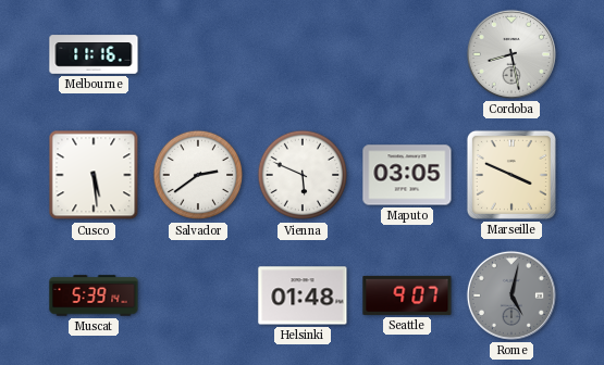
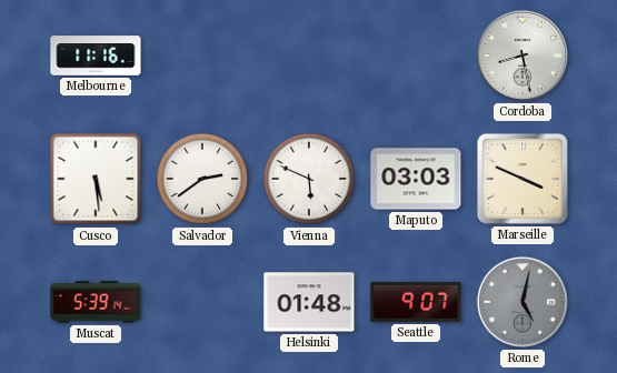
Maputo: 03:05 -> 03:03 (416, 179)
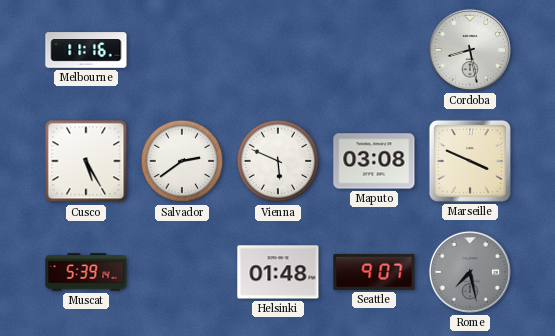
Cusco: 5:29 -> 5:25 (86, 161)
Maputo: 03:03 -> 03:08 (374, 161)
Rome: 5:02 -> 7:28 (470, 272)
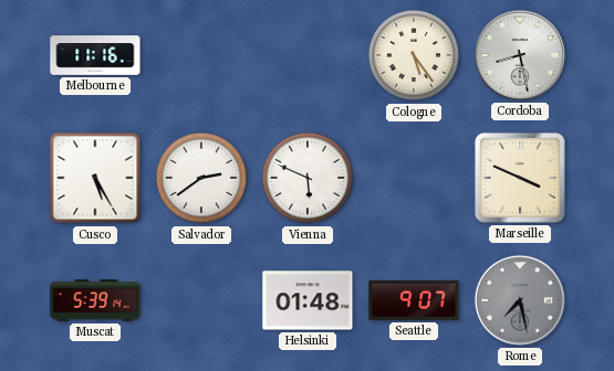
Cologne: none -> 5:24 (414, 55)
Maputo: 03:08 -> none (374, 161)
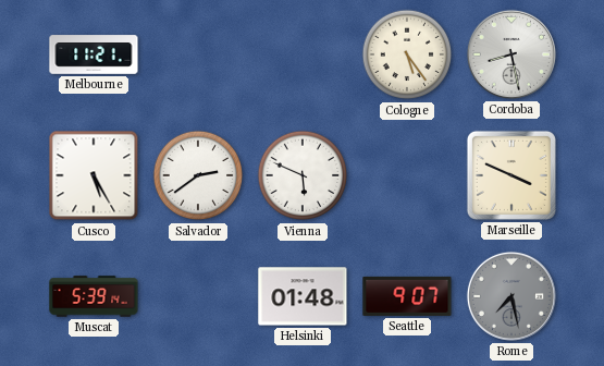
Melbourne: 11:16 -> 11:21 (94, 54)
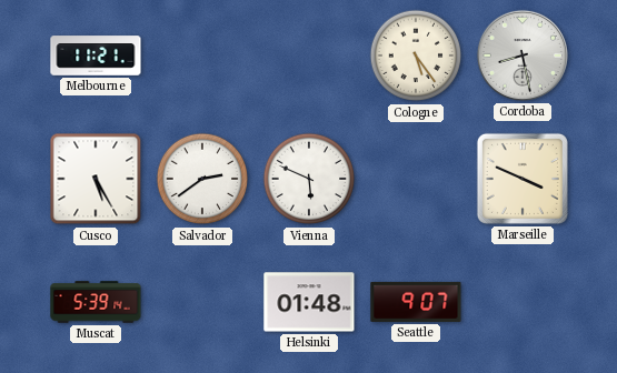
Rome: 7:28 -> none (511, 296)
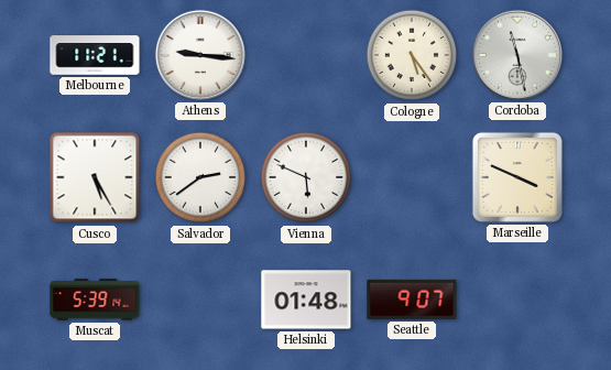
Athens: none -> 9:16 (200, 55)
Cordoba: 8:28 -> 11:28 (517, 55)
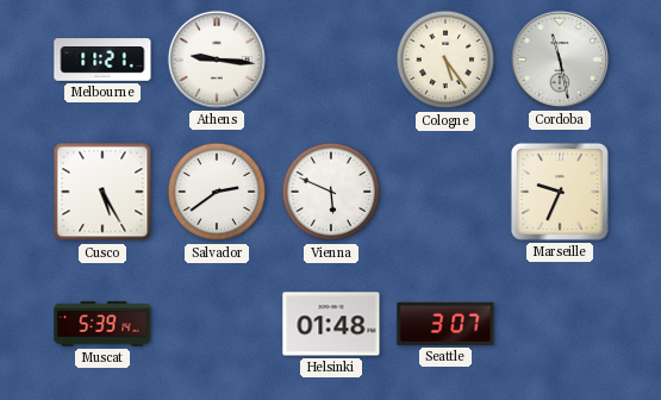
Marseille: 3:49 -> 9:34 (560, 192)
Seattle: 9:07 -> 3:07 (445, 324)
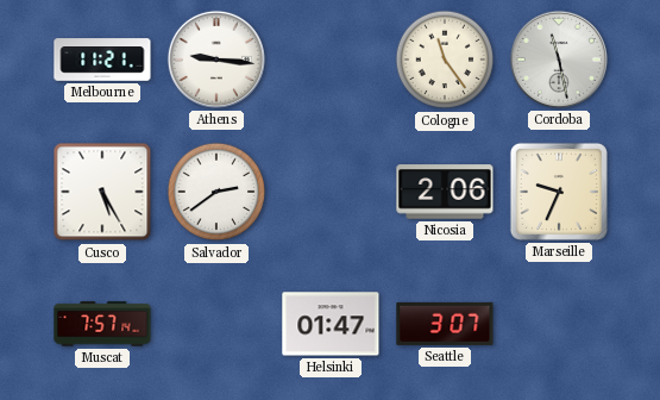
Cologne: 5:24 -> 11:24 (445, 60)
Vienna: 5:49 -> none (331, 192)
Nicosia: none -> 2:06 (445, 192)
Muscat: 5:39 -> 7:57 (102, 324)
Helsinki: 01:48 -> 01:47 (331, 324)
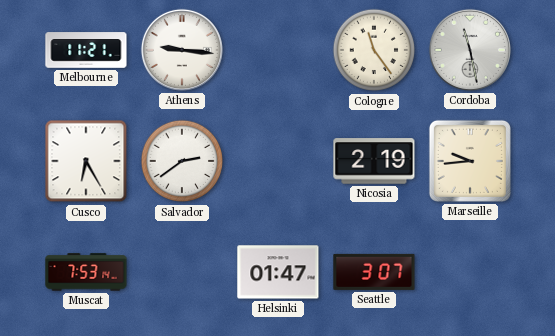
Cusco: 5:25 -> 6:25 (86, 161)
Nicosia: 2:06 -> 2:19 (374, 161)
Marseille: 9:34 -> 9:44 (470, 161)
Muscat: 7:57 -> 7:53 (86, 272)
